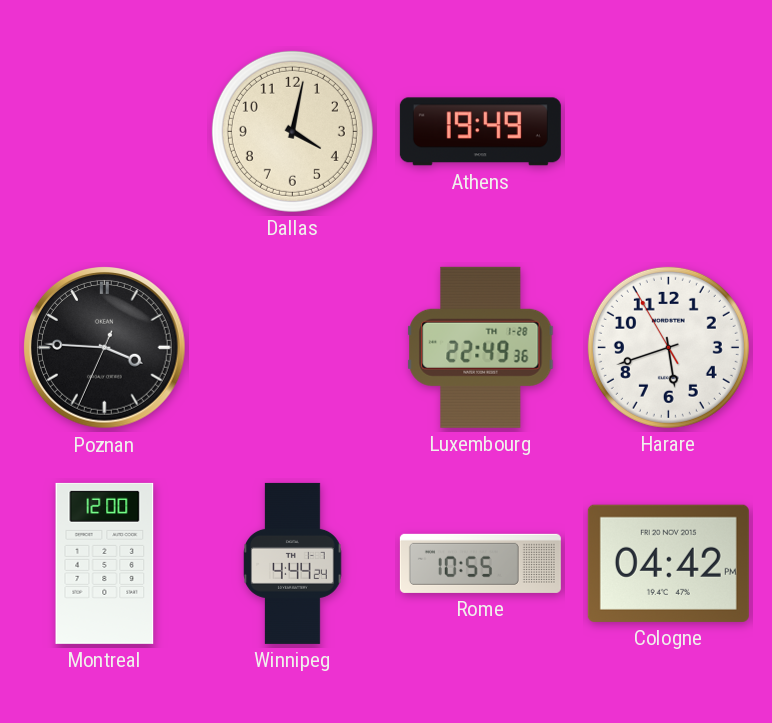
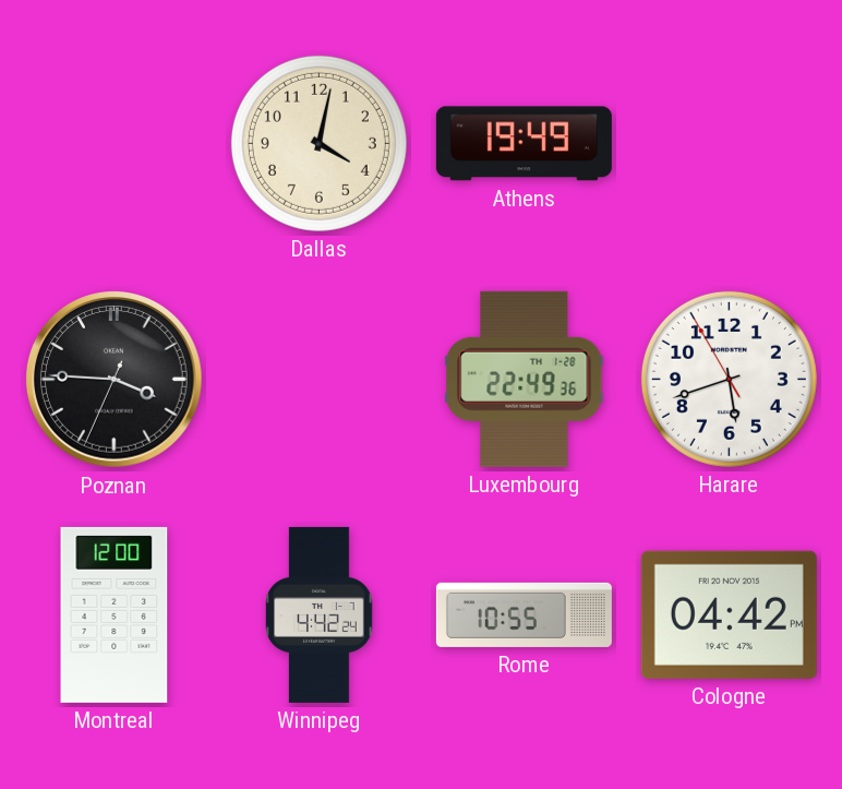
Winnipeg: 4:44 -> 4:42 (320, 614)
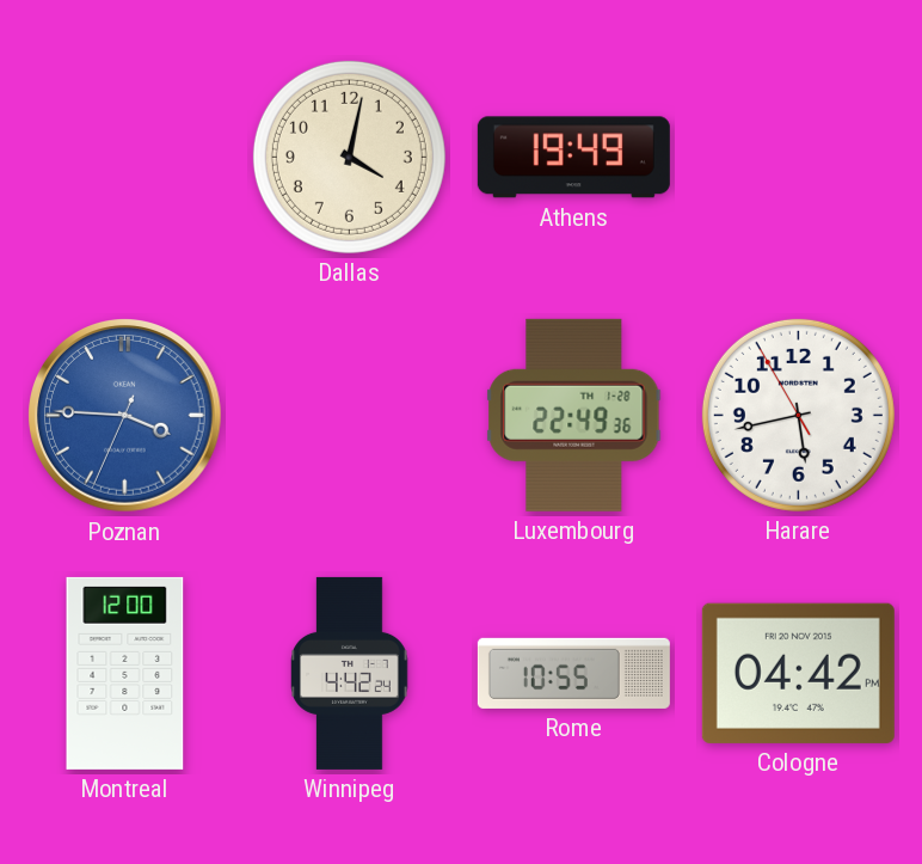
Poznan dial: black -> blue (125, 416)
Harare: 5:41 -> 5:42 (798, 415)
